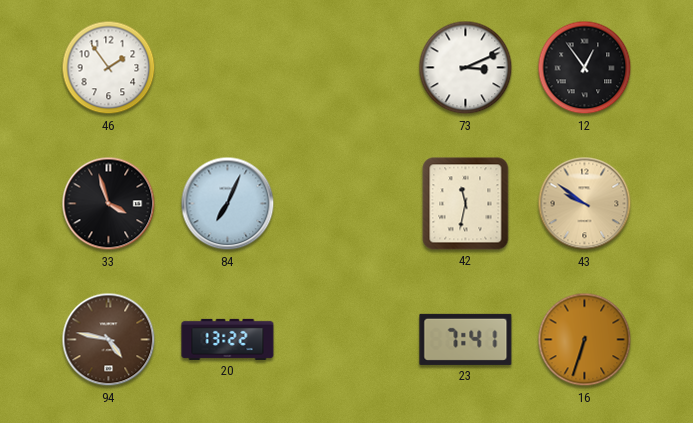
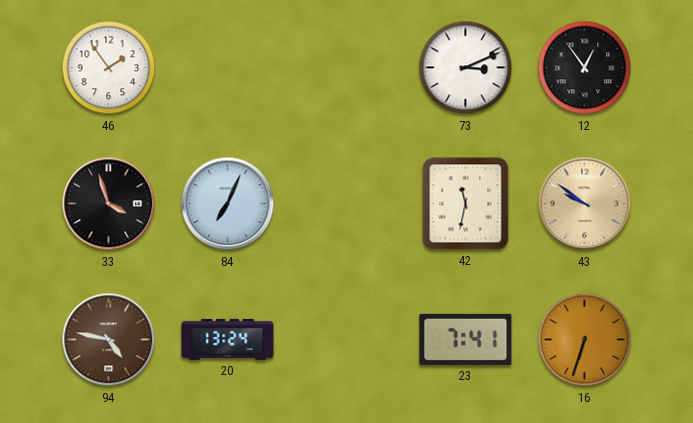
20: 13:22 -> 13:24 (228, 339)
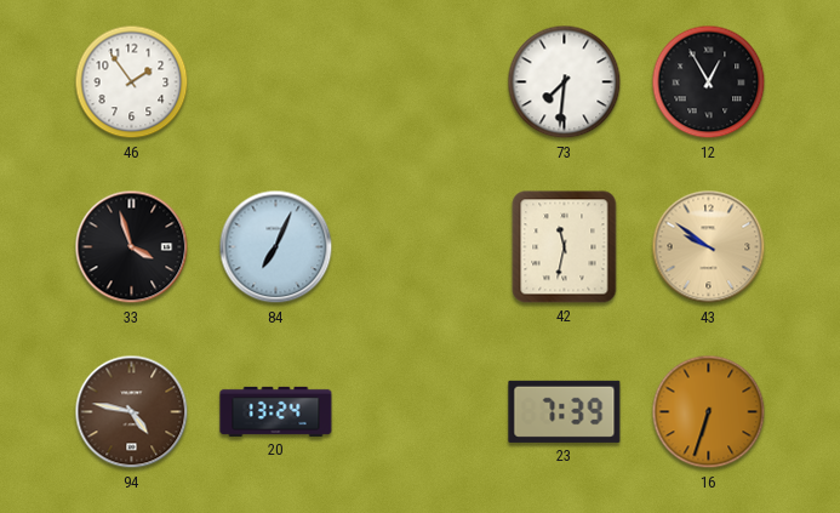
73: 3:11 -> 7:31 (565, 82)
12: 12:54 -> 12:55 (709, 82)
23: 7:41 -> 7:39 (565, 411)
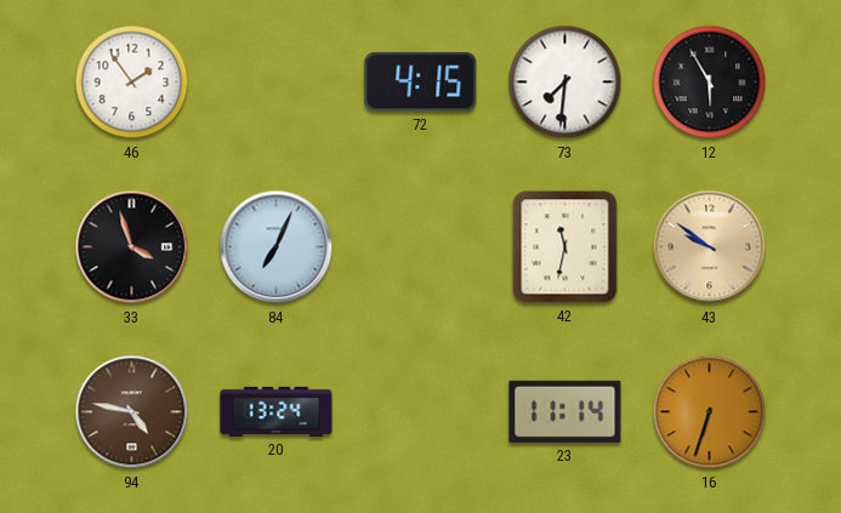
72: none -> 4:15 (421, 82)
12: 12:55 -> 5:55 (710, 82)
23: 7:39 -> 11:14 (566, 411)
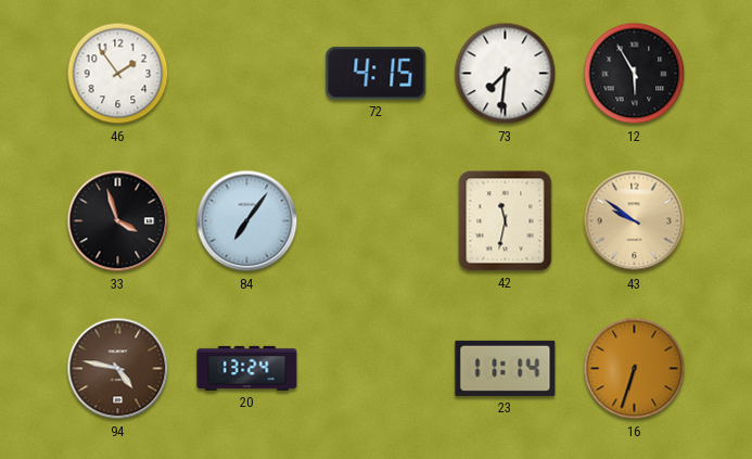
84: 7:04 -> 7:06 (247, 221)
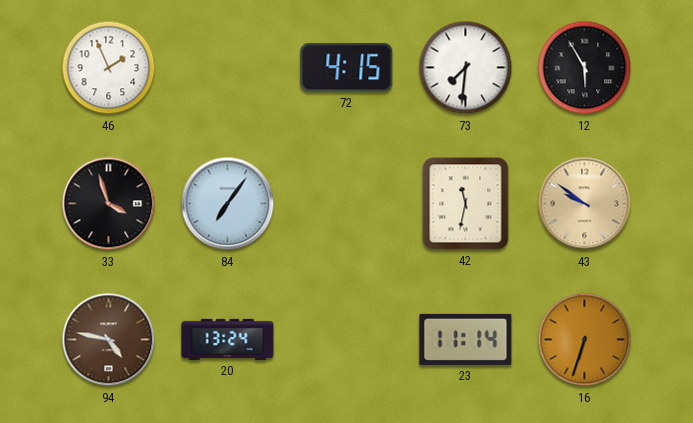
46: 1:54 -> 1:56 (109, 68)
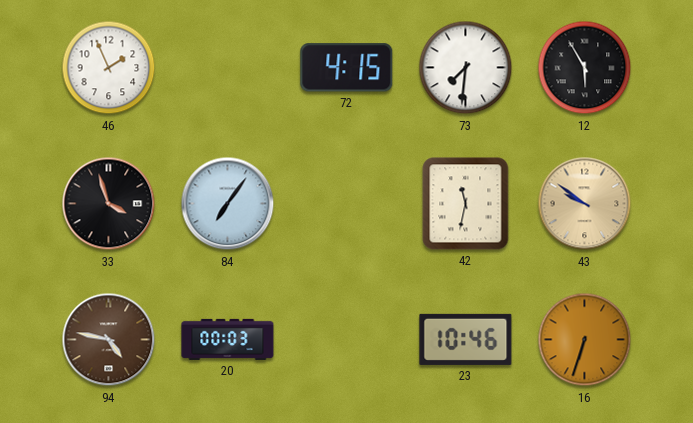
20: 13:24 -> 00:03 (228, 339)
23: 11:14 -> 10:46 (466, 339)
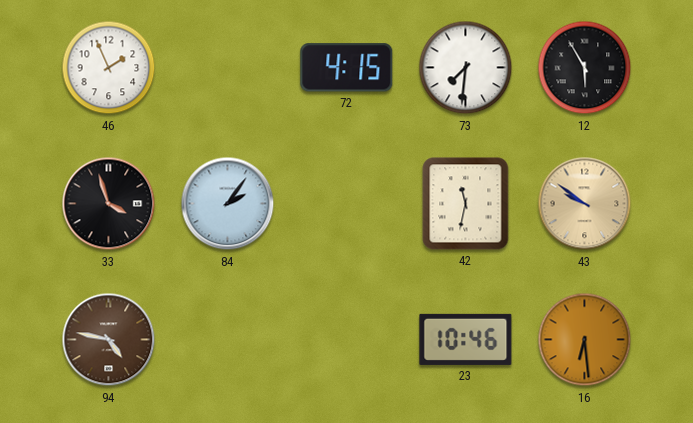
84: 7:06 -> 2:06 (228, 204)
20: 00:03 -> none (228, 339)
16: 6:33 -> 6:29 (585, 340)
